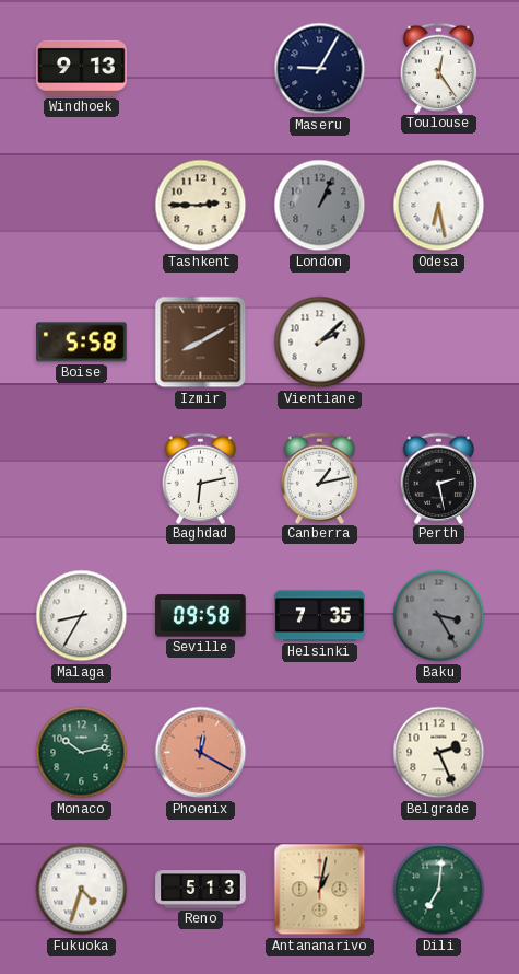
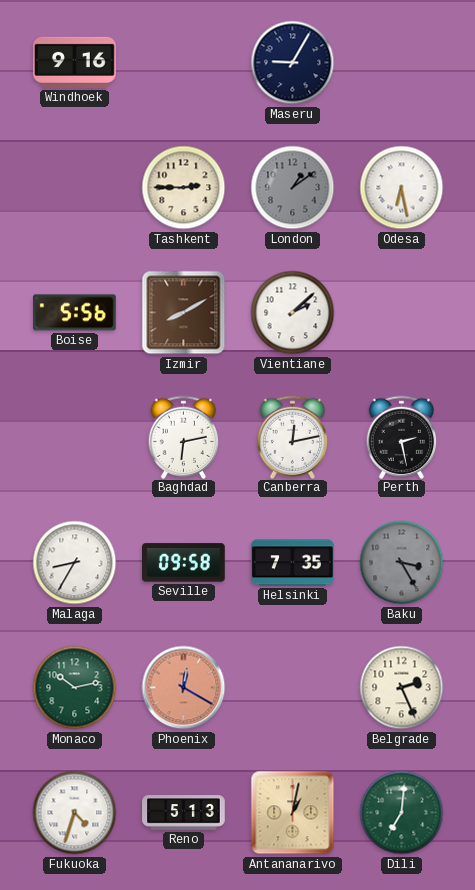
Windhoek: 9:13 -> 9:16 (75, 62)
Toulouse: 12:24 -> none (439, 68)
London: 1:04 -> 1:09 (293, 188)
Boise: 5:58 -> 5:56 (75, 313)
Canberra: 1:13 -> 12:13 (293, 437)
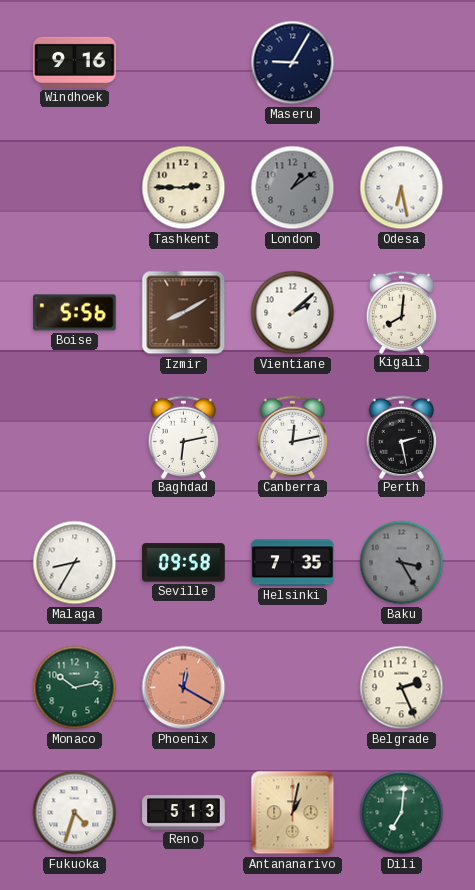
Kigali: none -> 8:01 (402, 312)
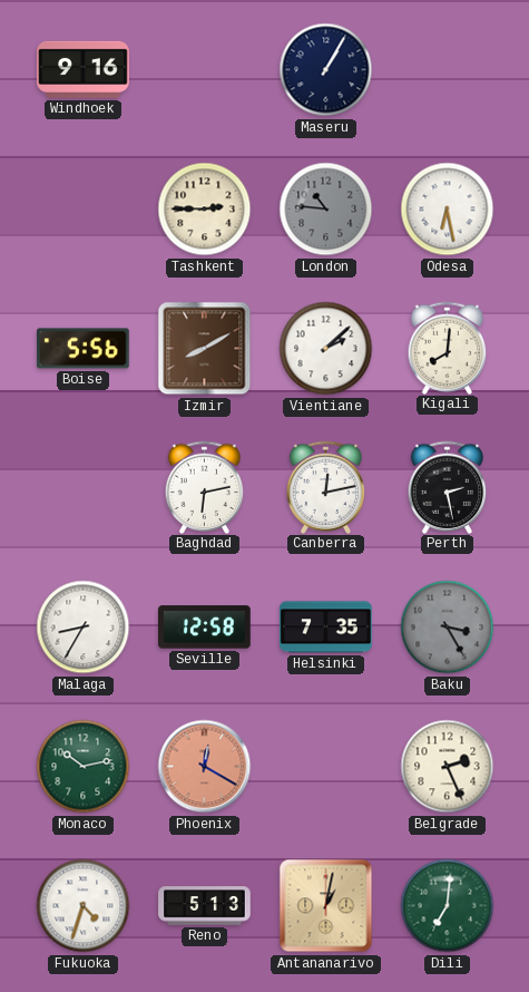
Maseru: 9:05 -> 1:05 (326, 70)
London: 1:09 -> 10:46 (326, 210)
Seville: 09:58 -> 12:58 (205, 628)
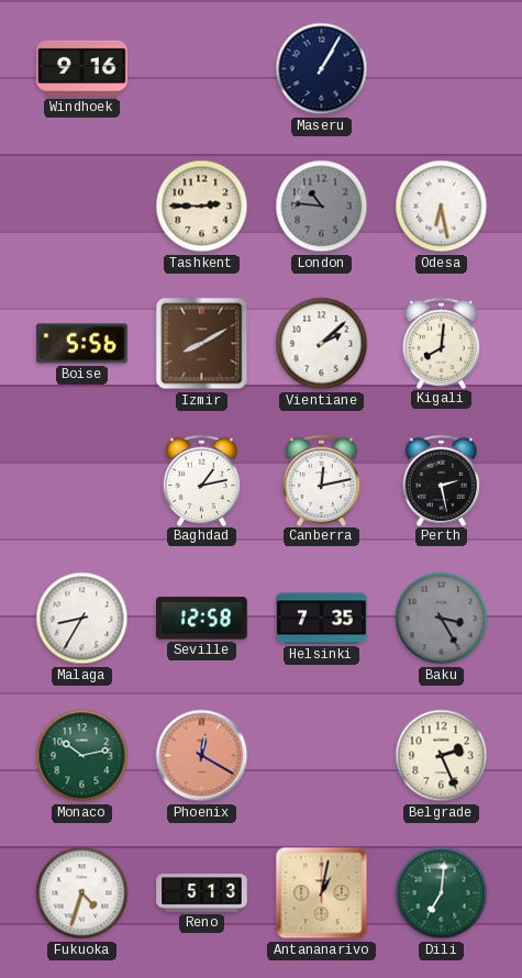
Baghdad: 6:13 -> 1:13 (202, 480)
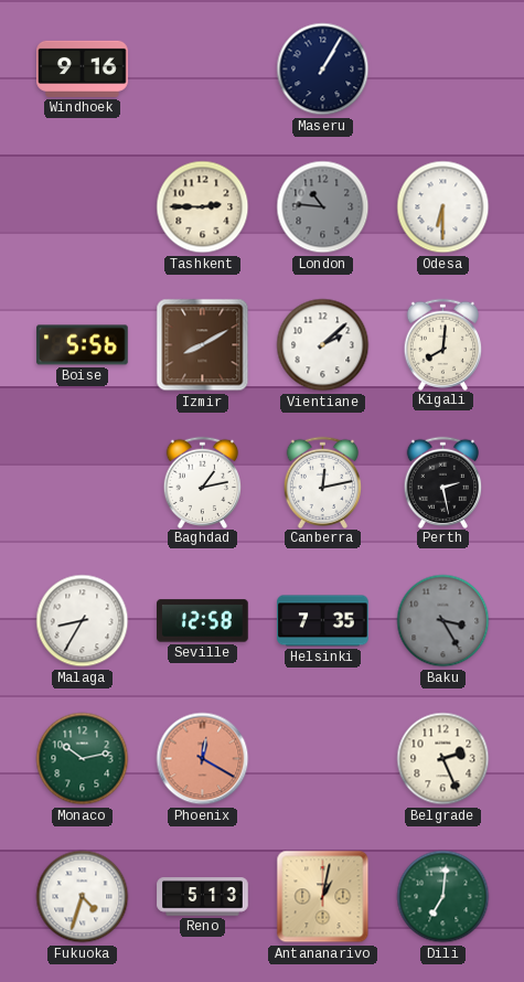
Odesa: 6:28 -> 6:30 (443, 207)
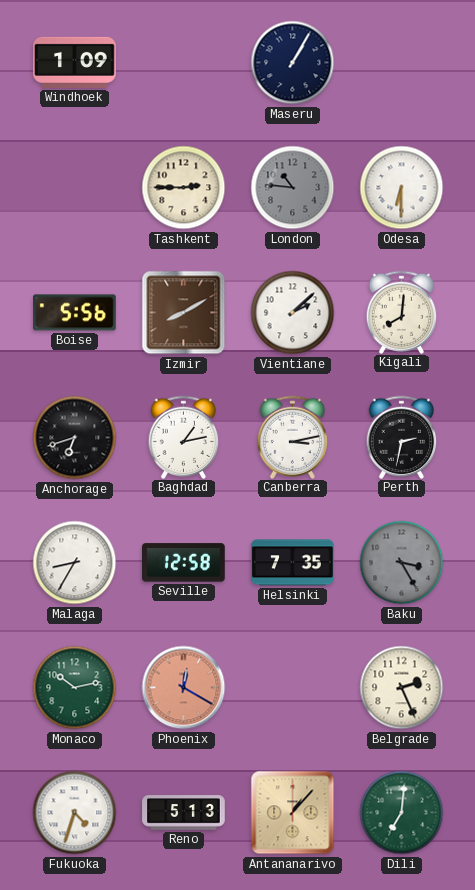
Windhoek: 9:16 -> 1:09 (75, 62)
Anchorage: none -> 6:42 (75, 438)
Canberra: 12:13 -> 3:13 (293, 437)
Perth: 2:28 -> 2:32 (402, 437)
Antananarivo: 1:02 -> 1:07 (293, 813)
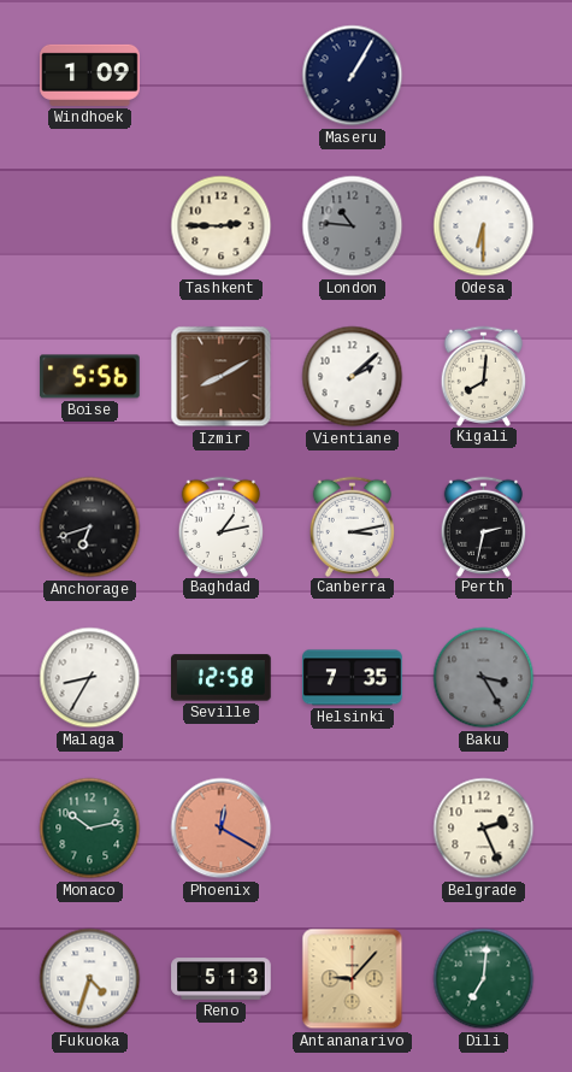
Antananarivo: 1:07 -> 9:07 (353, 979)
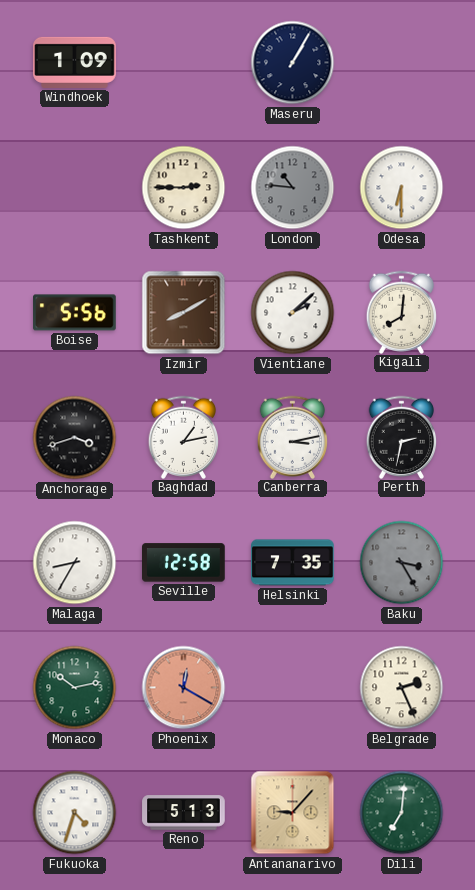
Anchorage: 6:42 -> 3:42 (75, 438)
